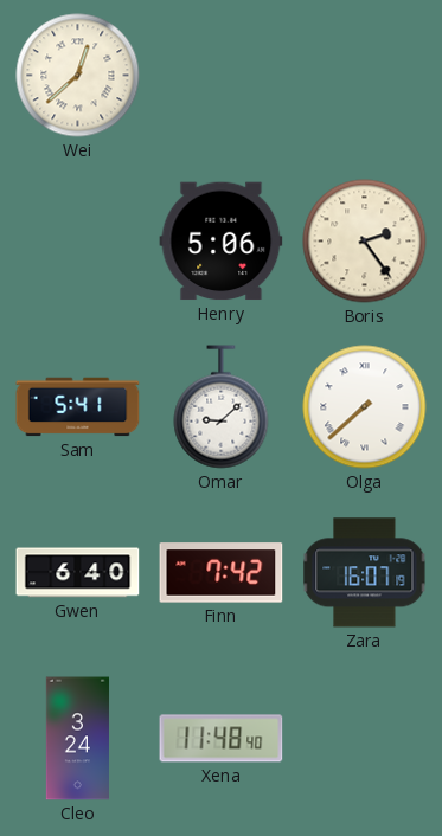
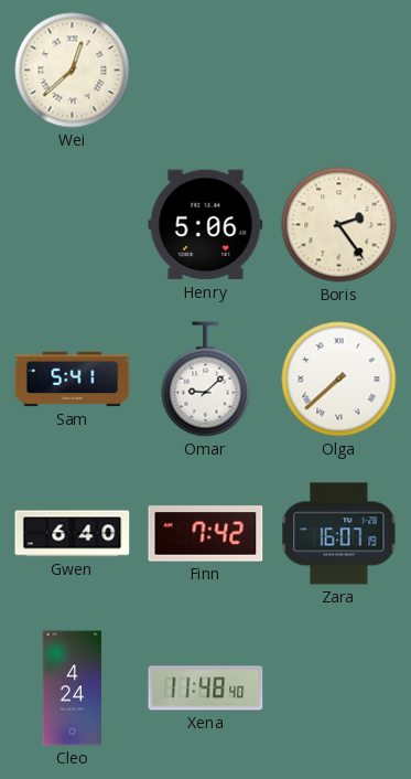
Cleo: 3:24 -> 4:24 (72, 689)
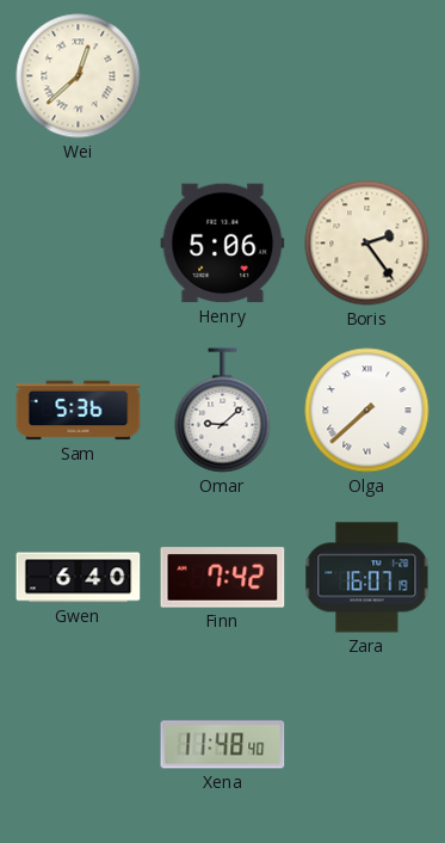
Sam: 5:41 -> 5:36 (79, 411)
Cleo: 4:24 -> none (72, 689)
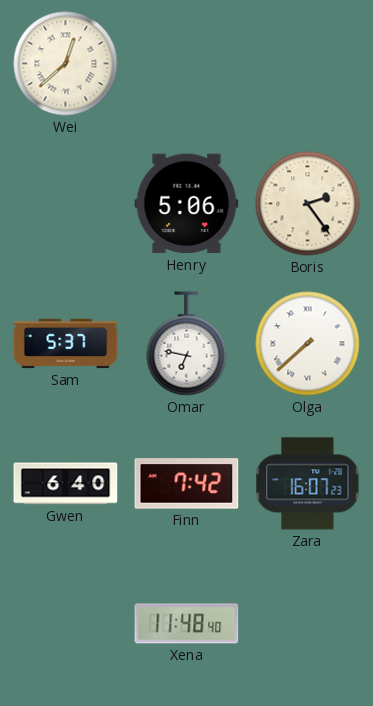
Sam: 5:36 -> 5:37 (66, 344)
Omar: 9:08 -> 6:47 (187, 344)
Zara: 16:07:19 -> 16:07:23 (308, 484)
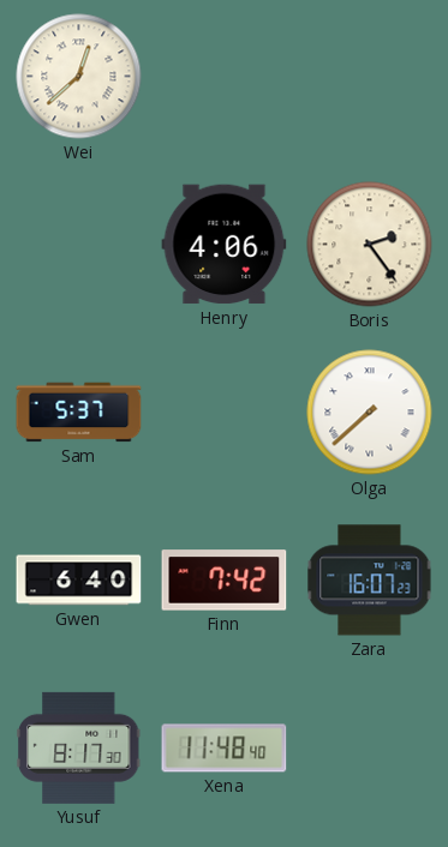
Henry: 5:06 -> 4:06 (225, 245)
Omar: 6:47 -> none (187, 344)
Yusuf: none -> 8:17 (78, 747)
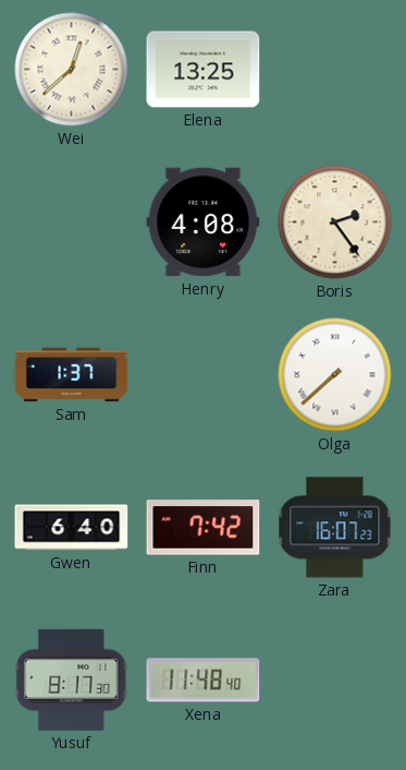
Elena: none -> 13:25 (204, 70)
Henry: 4:06 -> 4:08 (204, 222)
Sam: 5:37 -> 1:37 (72, 375)
